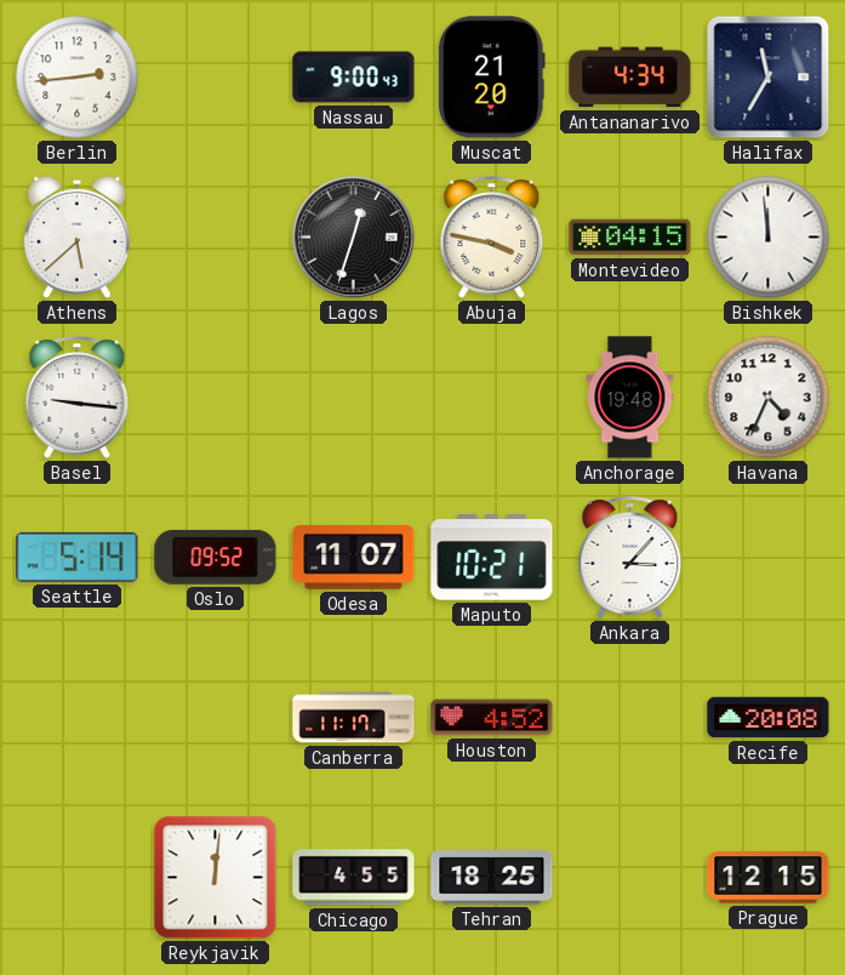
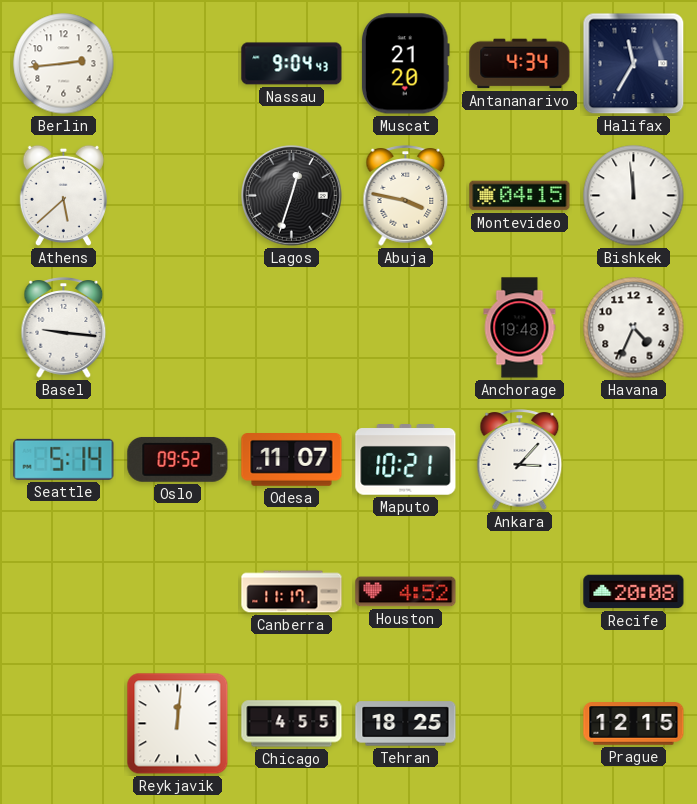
Nassau: 9:00 -> 9:04 (292, 64)
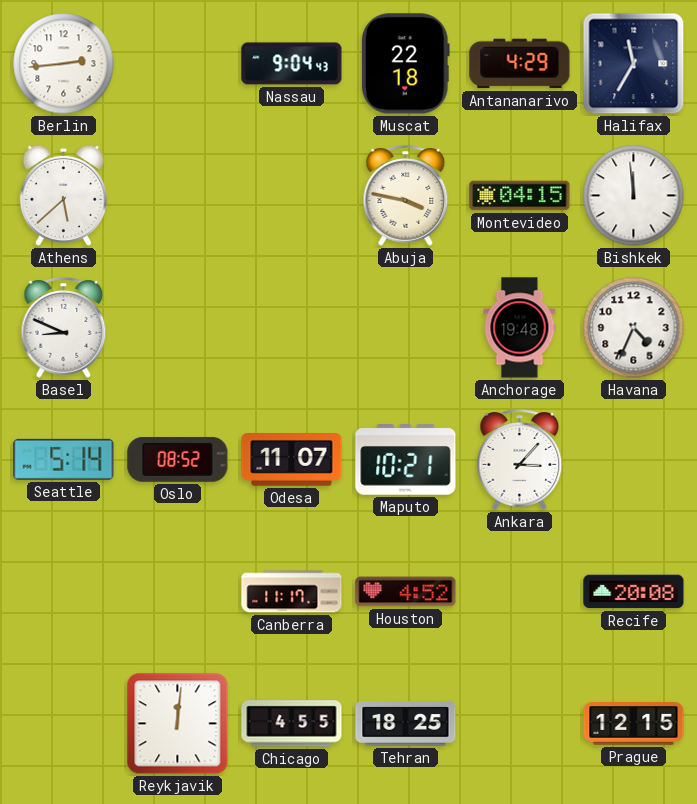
Muscat: 21:20 -> 22:18 (405, 64)
Antananarivo: 4:34 -> 4:29 (520, 64)
Lagos: 12:33 -> none (292, 196)
Basel: 9:16 -> 8:49 (64, 328)
Oslo: 09:52 -> 08:52 (178, 459)
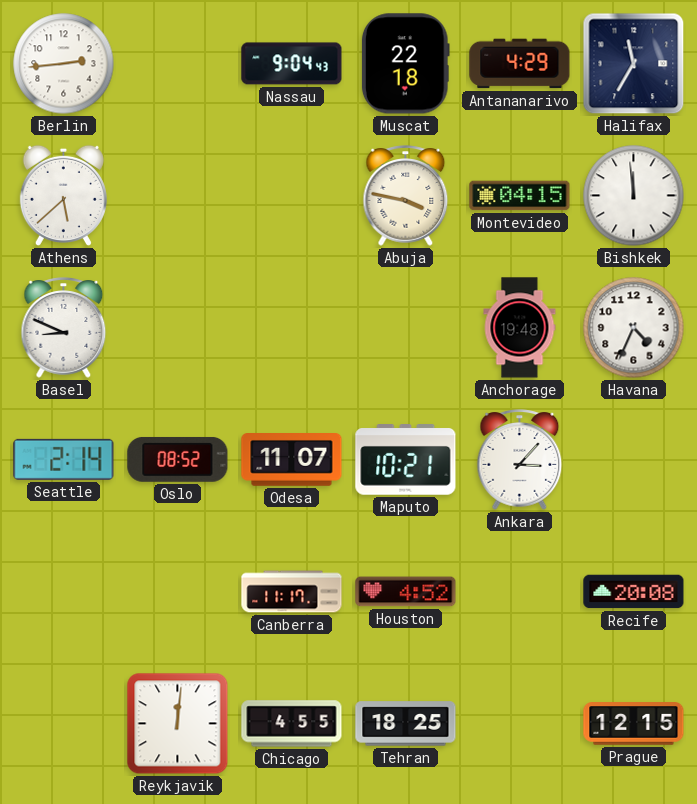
Seattle: 5:14 -> 2:14 (64, 459)
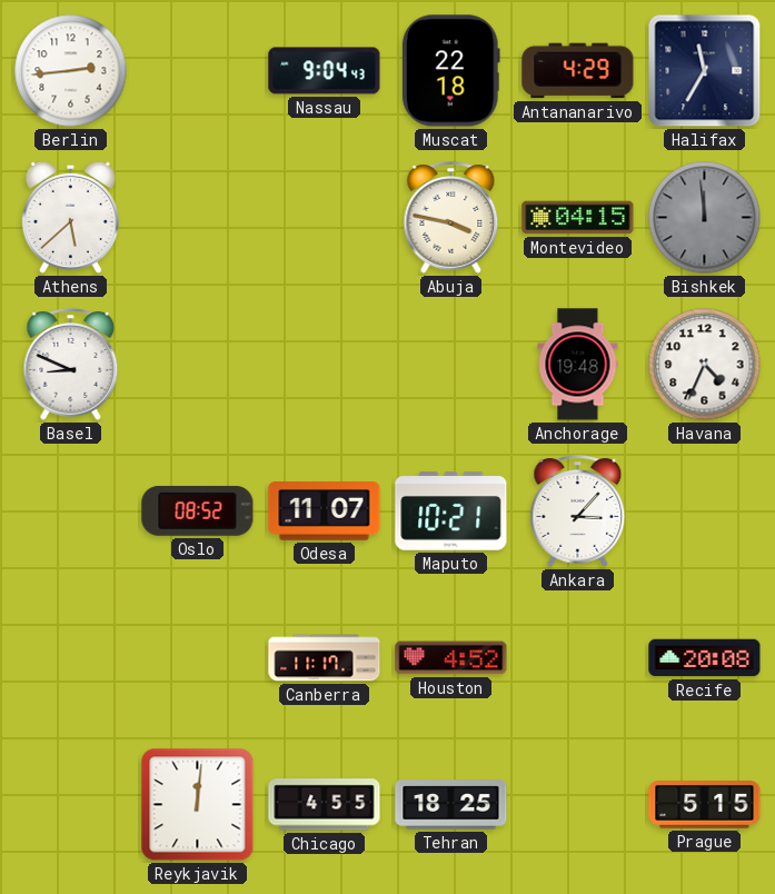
Bishkek dial: white -> grey (705, 218)
Seattle: 2:14 -> none (64, 459)
Prague: 12:15 -> 5:15 (705, 805)
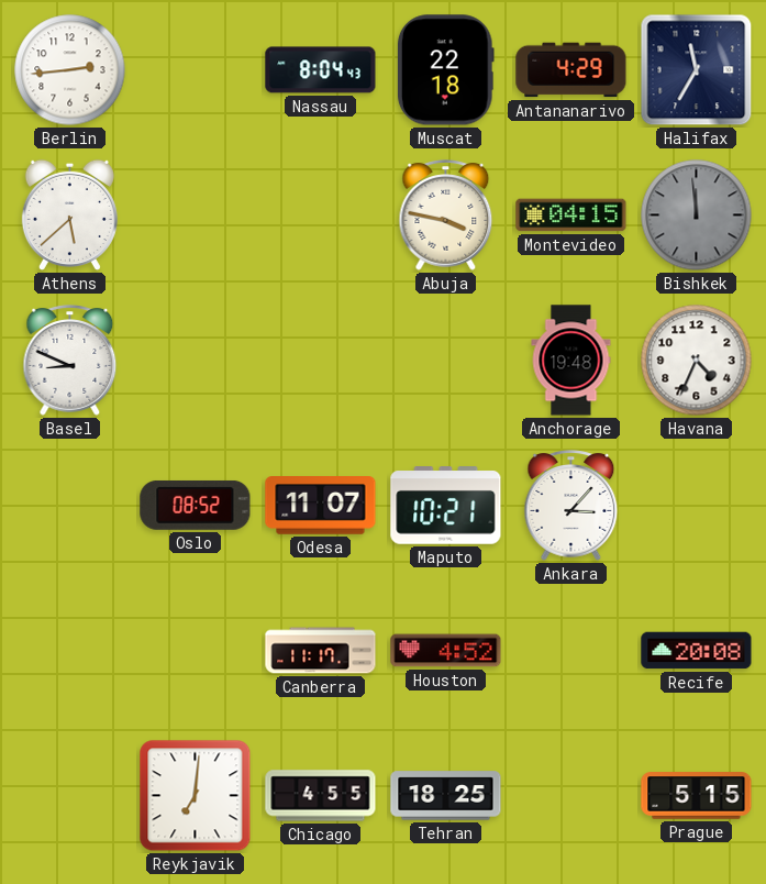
Nassau: 9:04 -> 8:04 (321, 70)
Reykjavik: 12:01 -> 7:01 (196, 796)
